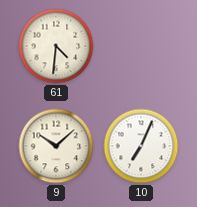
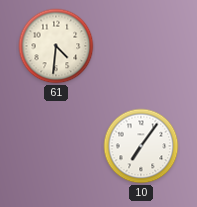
9: 10:08 -> none (56, 146)
10: 7:04 -> 7:06 (141, 146)
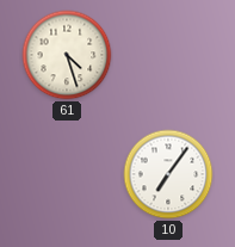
61: 4:31 -> 4:27 (67, 55)
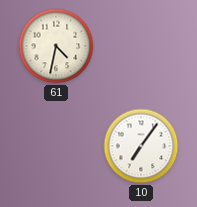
61: 4:27 -> 4:32 (56, 46)
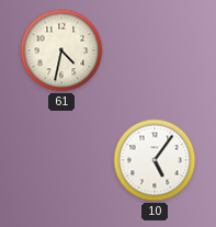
10: 7:06 -> 5:06 (155, 160)
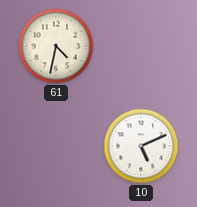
10: 5:06 -> 5:11 (141, 146)
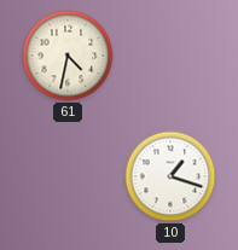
10: 5:11 -> 1:18 (170, 176)
